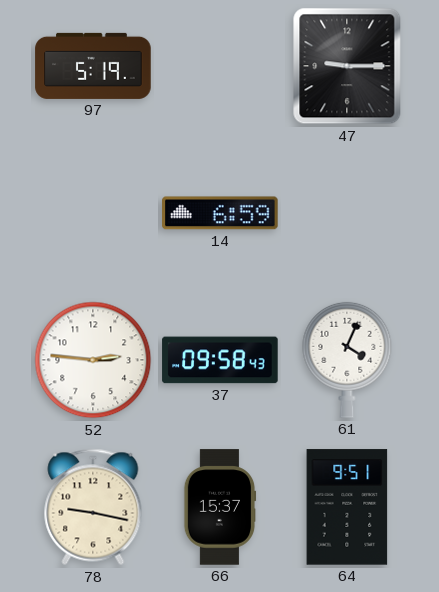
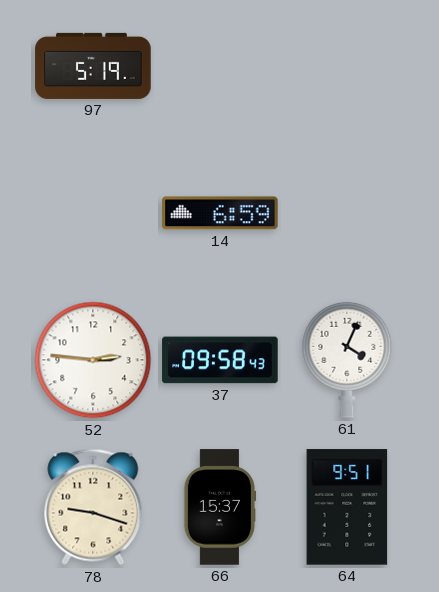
47: 9:15 -> none (347, 66)
78: 9:17 -> 9:18 (93, 507)
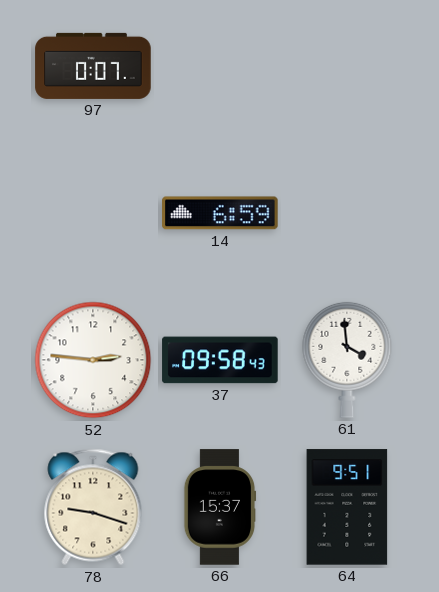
97: 5:19 -> 0:07 (93, 66)
61: 4:04 -> 3:59 (347, 360)
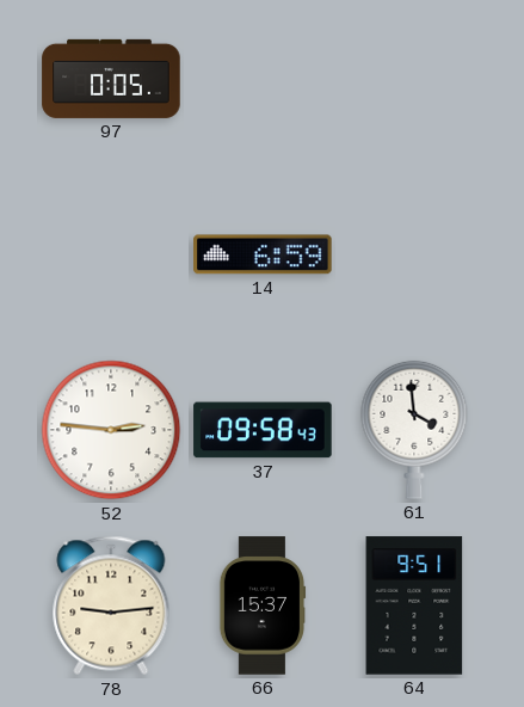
97: 0:07 -> 0:05 (111, 79)
78: 9:18 -> 9:14 (111, 605)
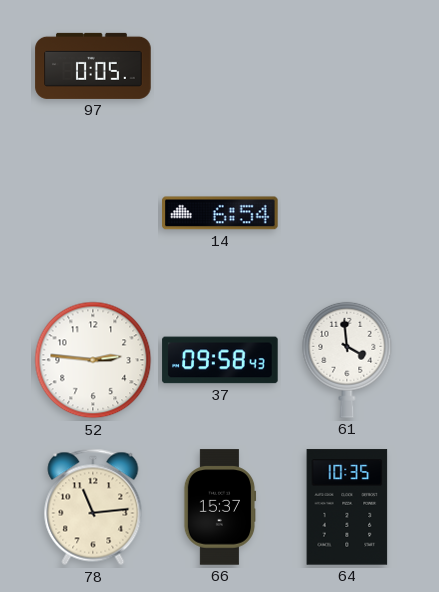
14: 6:59 -> 6:54 (220, 213)
78: 9:14 -> 11:14 (93, 507)
64: 9:51 -> 10:35 (347, 507)
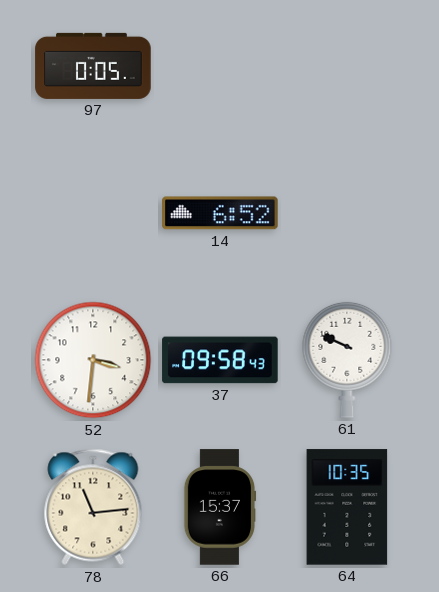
14: 6:54 -> 6:52 (220, 213)
52: 2:46 -> 3:31 (93, 360)
61: 3:59 -> 9:49 (347, 360)
